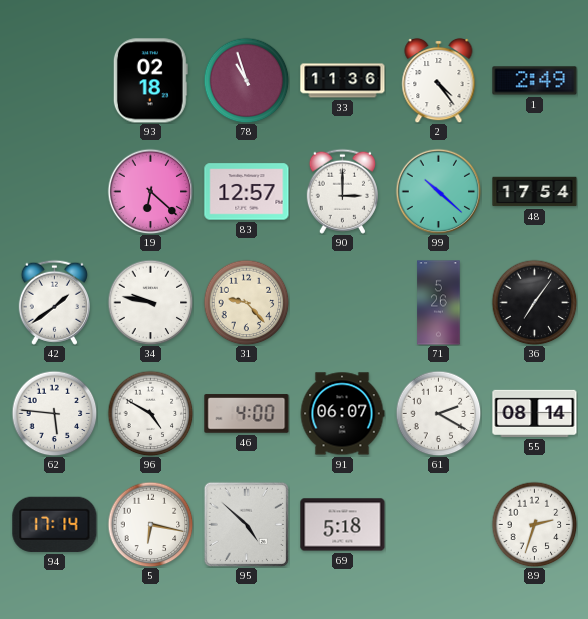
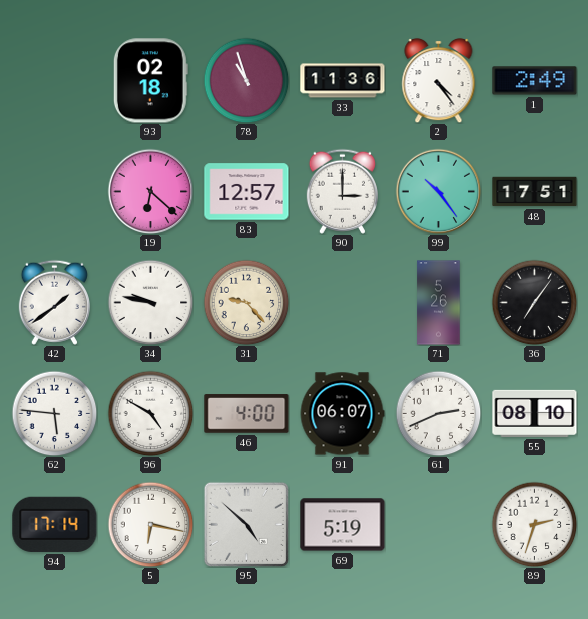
99: 10:22 -> 10:24 (438, 191)
48: 17:54 -> 17:51 (535, 192)
61: 2:20 -> 2:41 (438, 413)
55: 08:14 -> 08:10 (535, 413)
69: 5:18 -> 5:19 (343, 525)
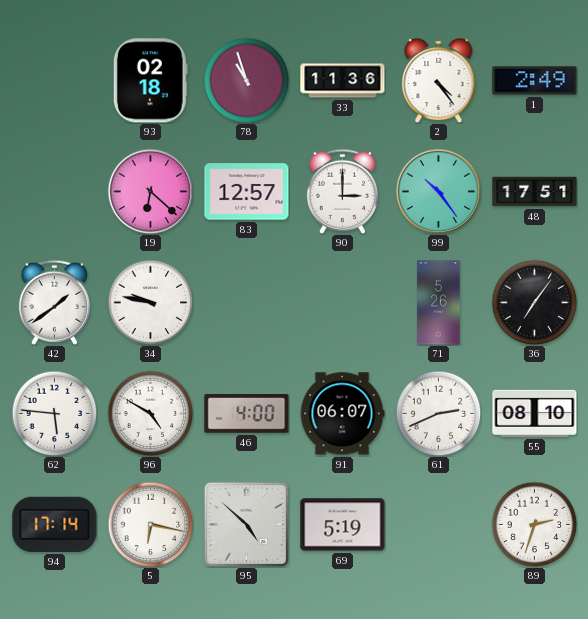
31: 9:23 -> none (246, 302)
